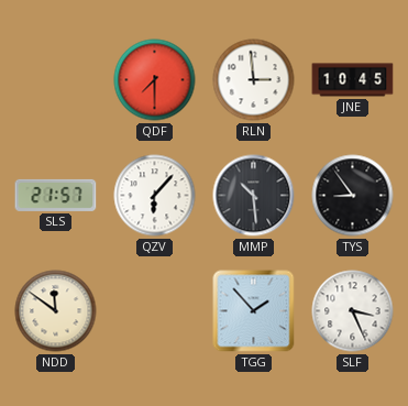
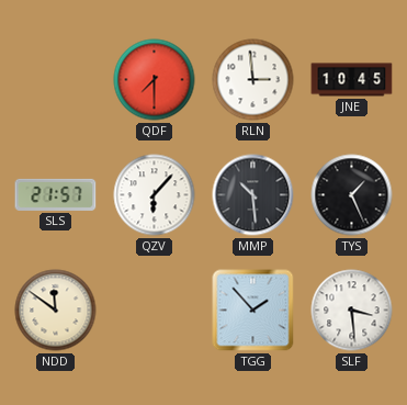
TYS: 8:54 -> 1:26 (352, 195)
SLF: 3:26 -> 3:29 (352, 311)
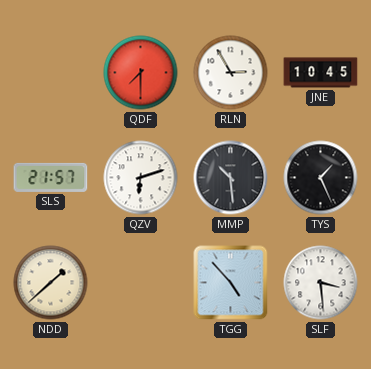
RLN: 2:59 -> 2:55 (231, 73)
QZV: 6:07 -> 6:12 (141, 178)
NDD: 11:51 -> 1:38 (51, 283)
TGG: 1:53 -> 4:53 (231, 283)
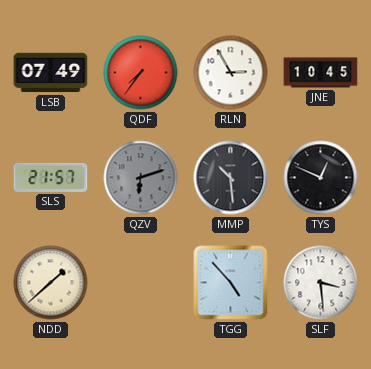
LSB: none -> 07:49 (51, 73)
QDF: 7:30 -> 7:36 (141, 73)
QZV dial: white -> grey (141, 178)
TYS: 1:26 -> 12:49 (321, 178)
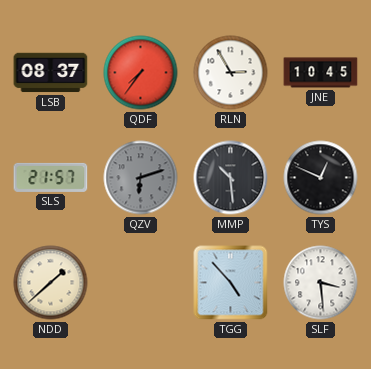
LSB: 07:49 -> 08:37 (51, 73)
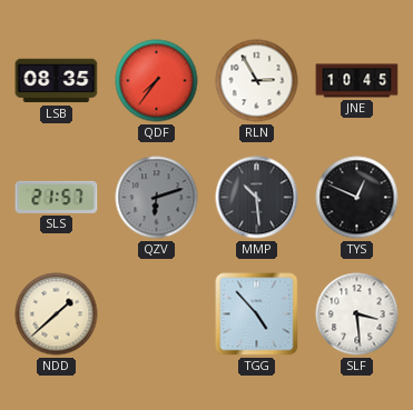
LSB: 08:37 -> 08:35 (57, 81)
